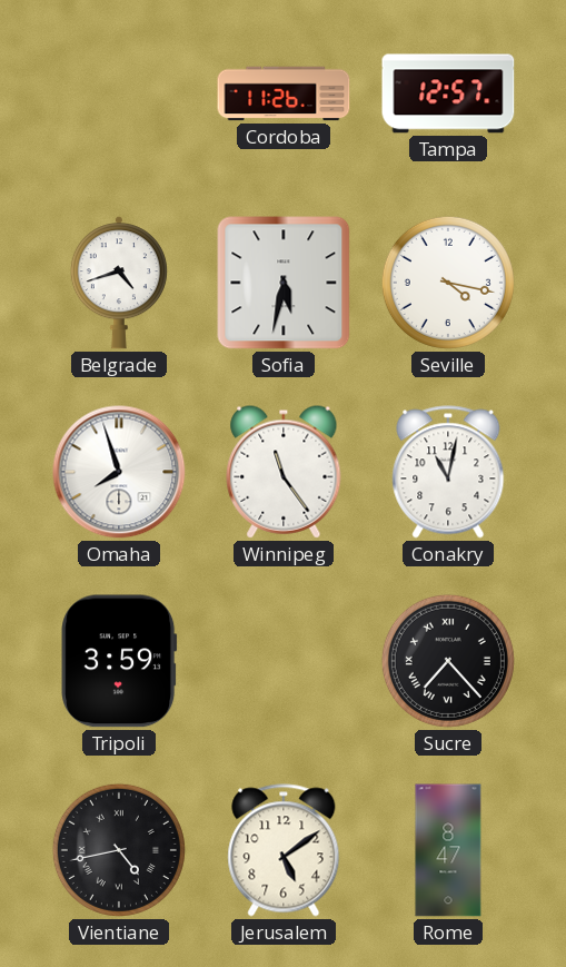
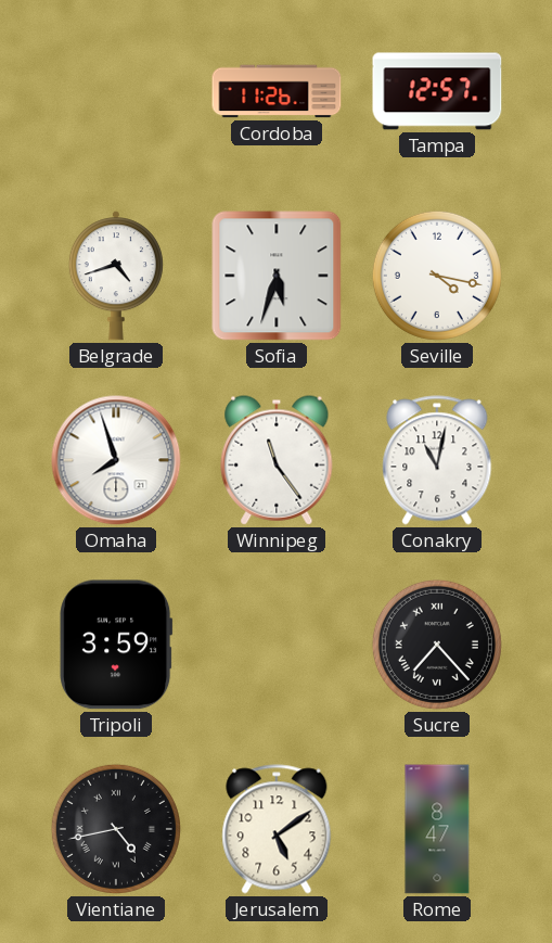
Sofia: 5:32 -> 5:33 (277, 276)
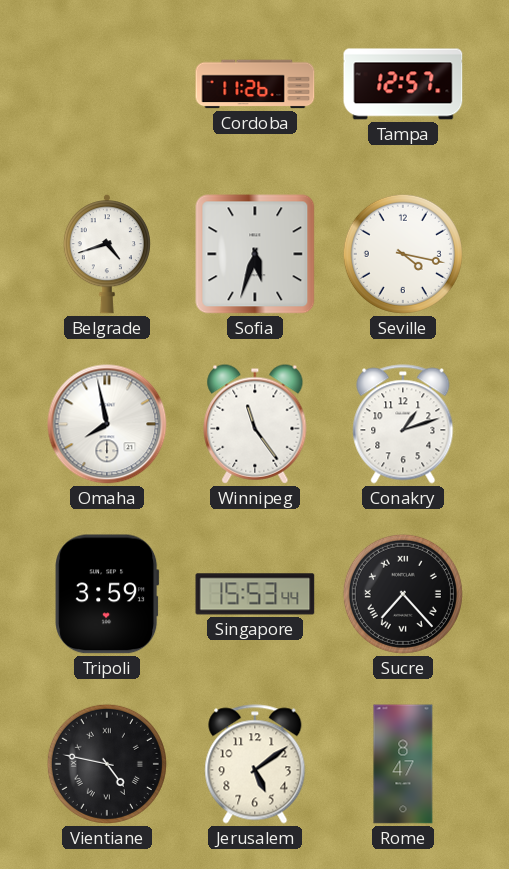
Omaha: 7:57 -> 7:58 (107, 424)
Conakry: 11:02 -> 1:12 (403, 424)
Singapore: none -> 15:53 (255, 594)
Vientiane: 4:43 -> 4:47 (107, 764)
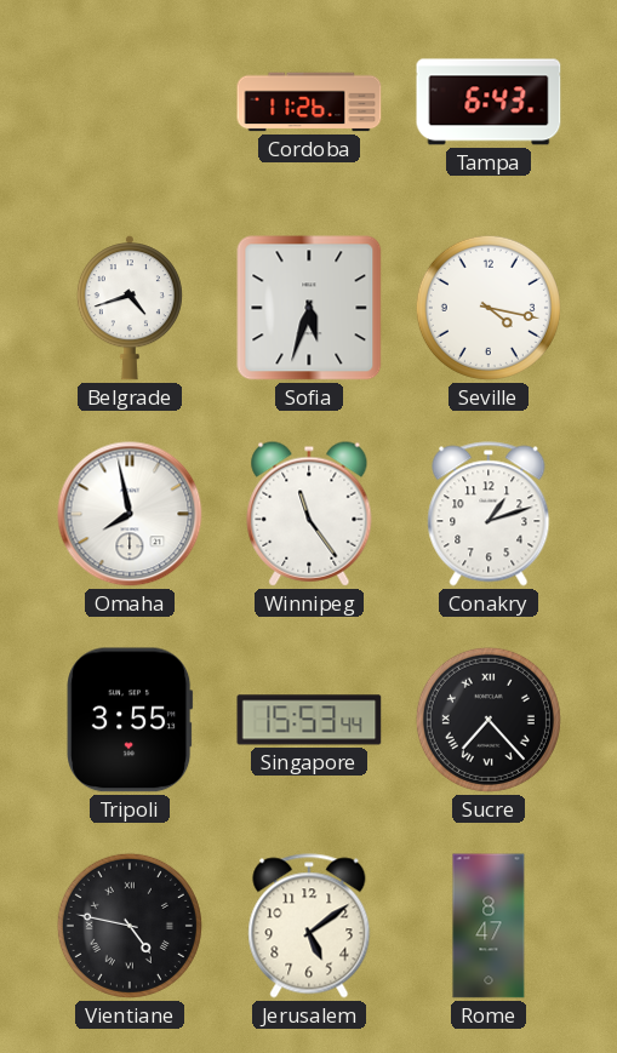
Tampa: 12:57 -> 6:43 (489, 102)
Tripoli: 3:59 -> 3:55 (130, 720)
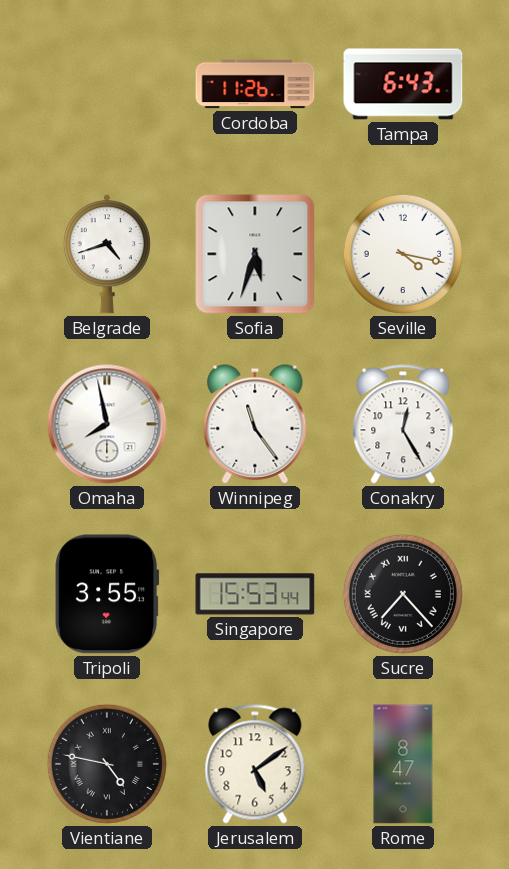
Conakry: 1:12 -> 12:25 (403, 424)
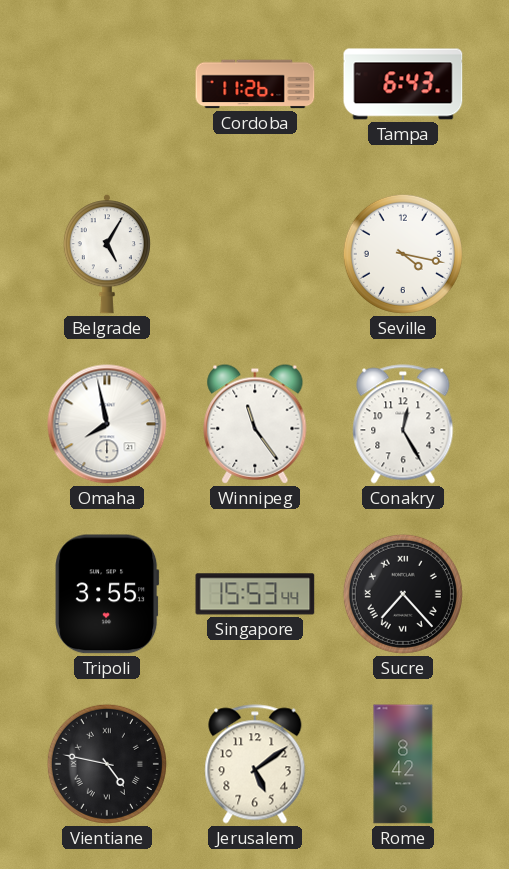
Belgrade: 4:42 -> 5:05 (107, 254)
Sofia: 5:33 -> none (255, 254)
Rome: 8:47 -> 8:42 (403, 764)
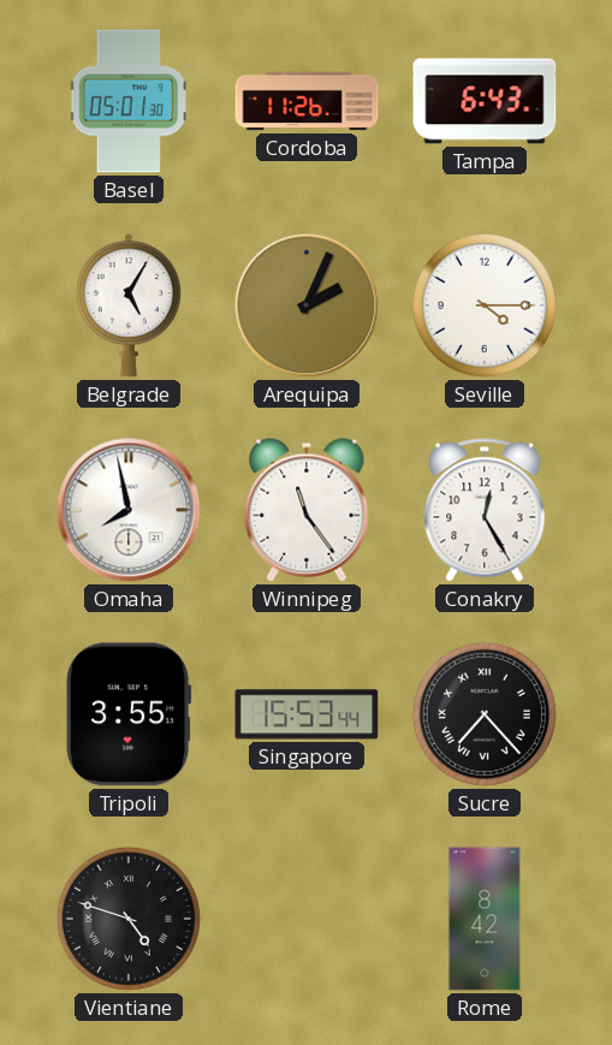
Basel: none -> 05:01 (130, 101)
Arequipa: none -> 2:04 (307, 305)
Seville: 4:17 -> 4:15 (485, 305)
Vientiane: 4:47 -> 4:48 (129, 919)
Jerusalem: 5:09 -> none (255, 764)
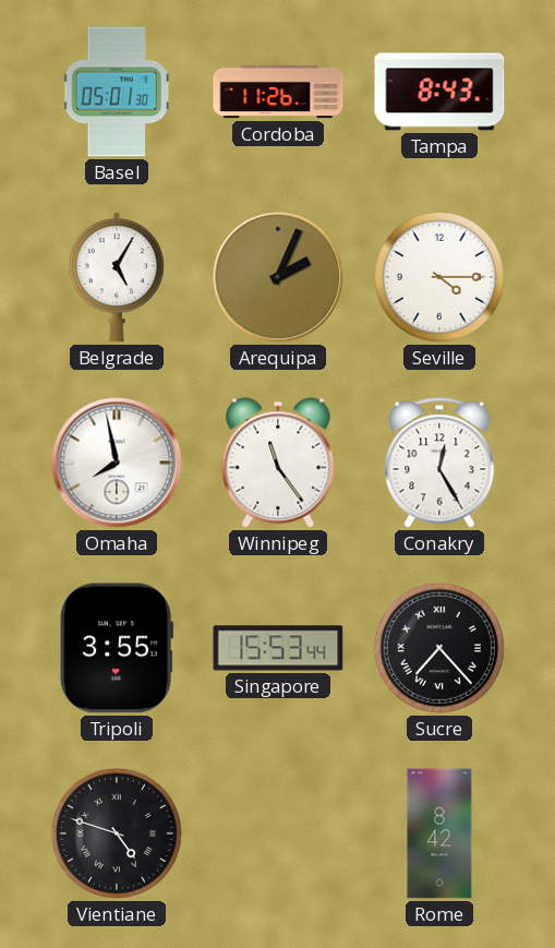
Tampa: 6:43 -> 8:43 (439, 92)
